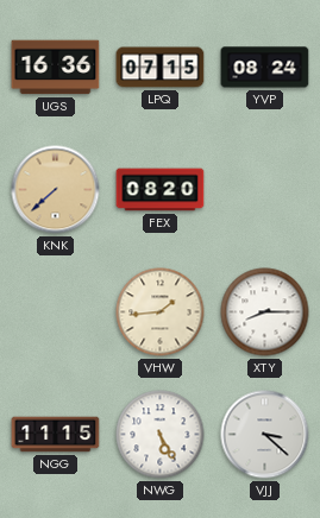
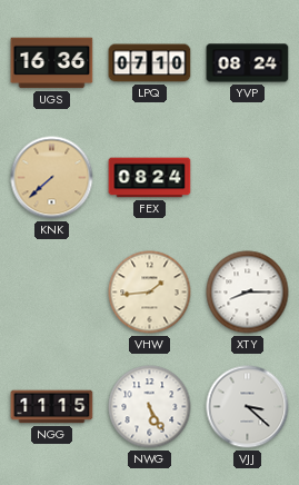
LPQ: 07:15 -> 07:10 (150, 63)
FEX: 08:20 -> 08:24 (150, 178)
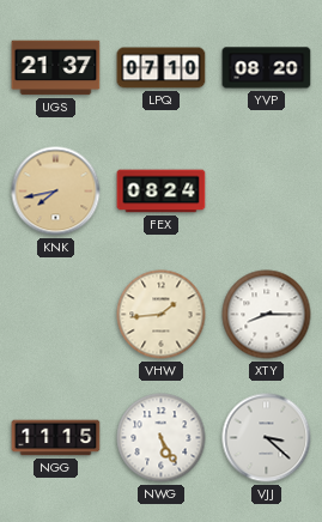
UGS: 16:36 -> 21:37 (56, 68)
YVP: 08:24 -> 08:20 (267, 68)
KNK: 7:38 -> 7:43 (56, 192)
